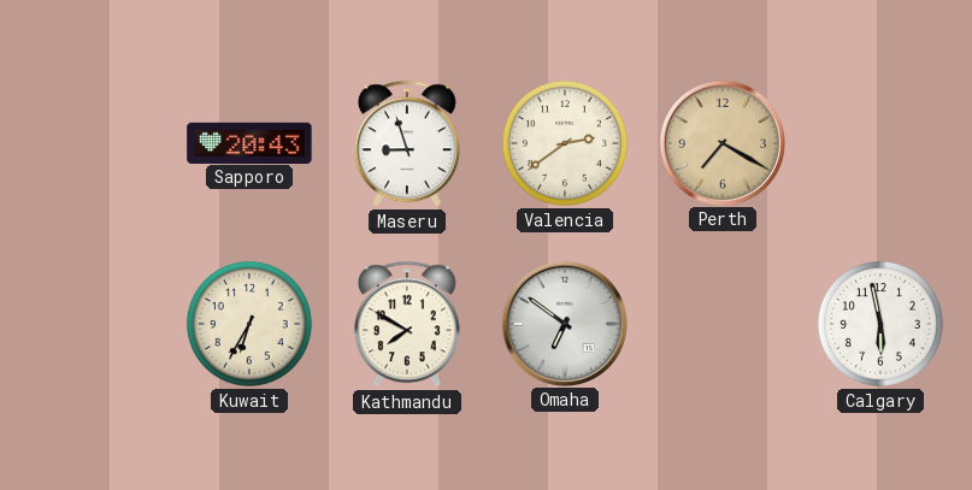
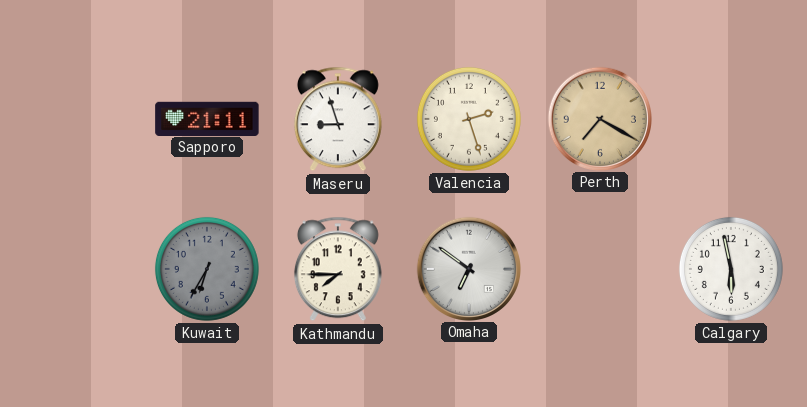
Sapporo: 20:43 -> 21:11 (207, 118)
Valencia: 2:39 -> 2:27 (469, 119)
Kuwait dial: cream -> grey (207, 269)
Kathmandu: 7:50 -> 7:45 (338, 269)
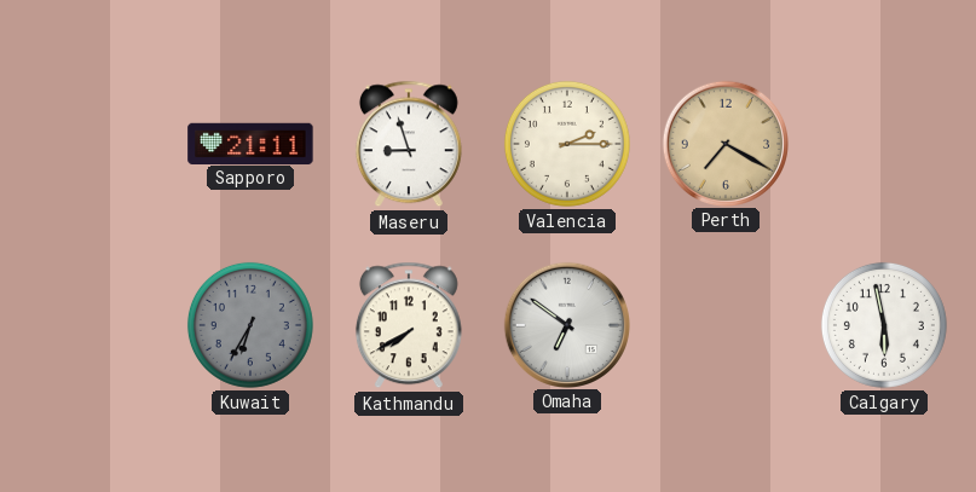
Valencia: 2:27 -> 2:15 (567, 144)
Kathmandu: 7:45 -> 7:40 (409, 325)
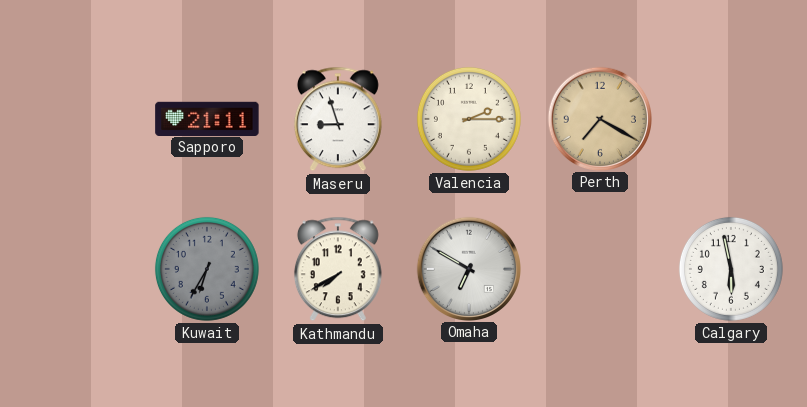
Omaha: 6:51 -> 6:50 (468, 268)
